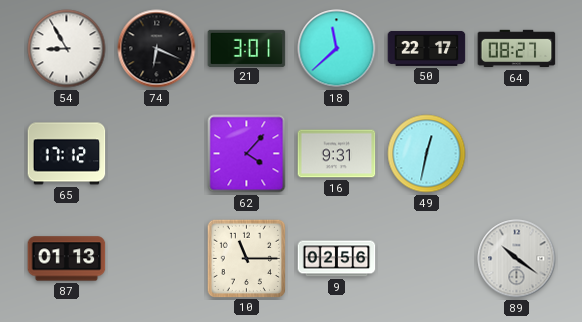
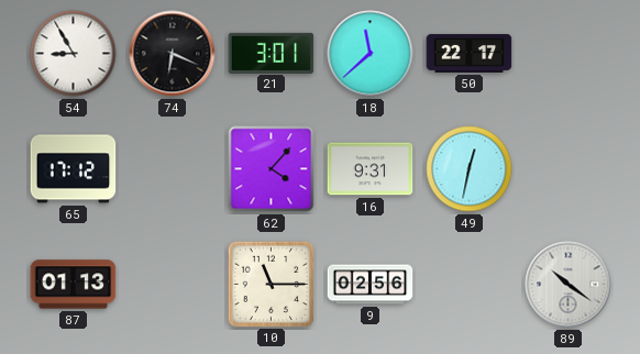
64: 08:27 -> none (517, 49)
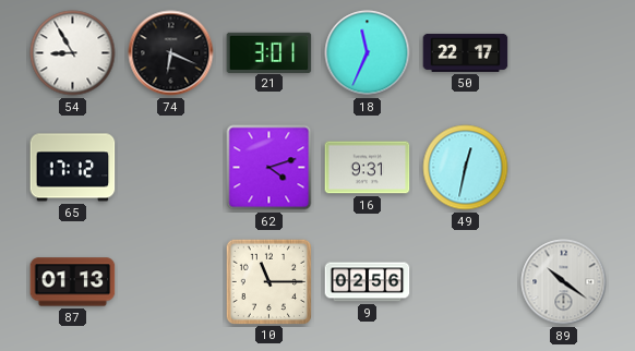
18: 11:38 -> 11:34 (368, 53)
62: 4:07 -> 4:12 (269, 168)
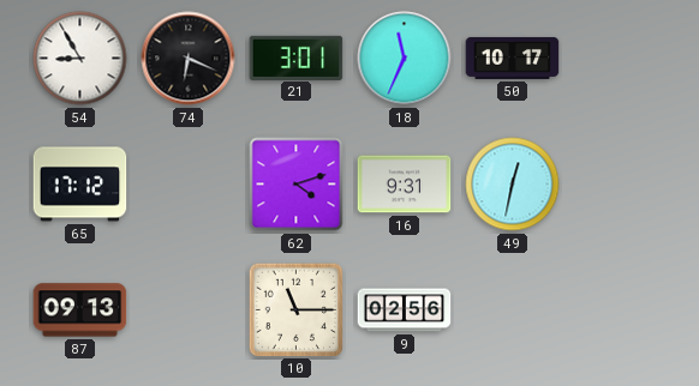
50: 22:17 -> 10:17 (513, 58)
87: 01:13 -> 09:13 (80, 310)
89: 10:21 -> none (564, 282)
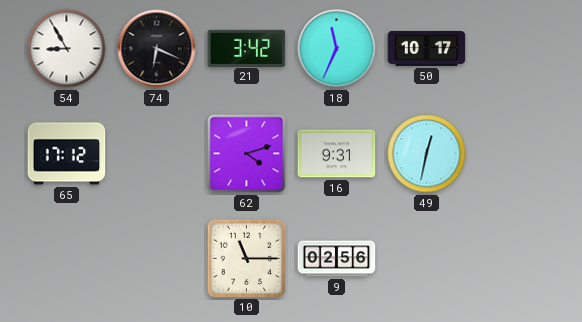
21: 3:01 -> 3:42 (247, 48)
87: 09:13 -> none (80, 310)
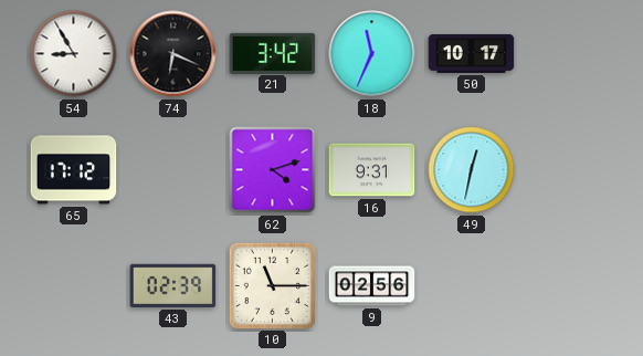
43: none -> 02:39 (173, 285)
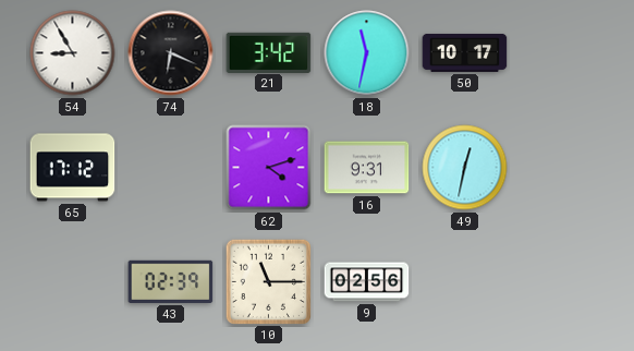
18: 11:34 -> 11:32 (367, 53)
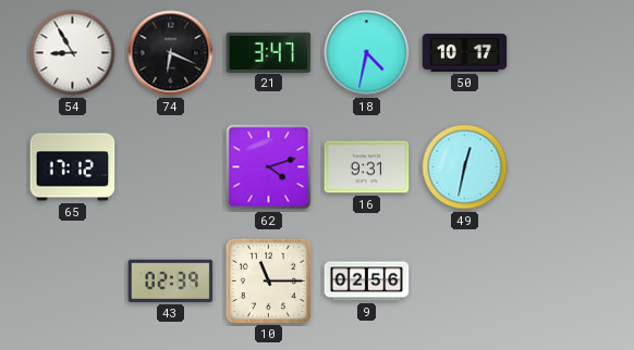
21: 3:42 -> 3:47 (269, 52)
18: 11:32 -> 4:32 (367, 53)
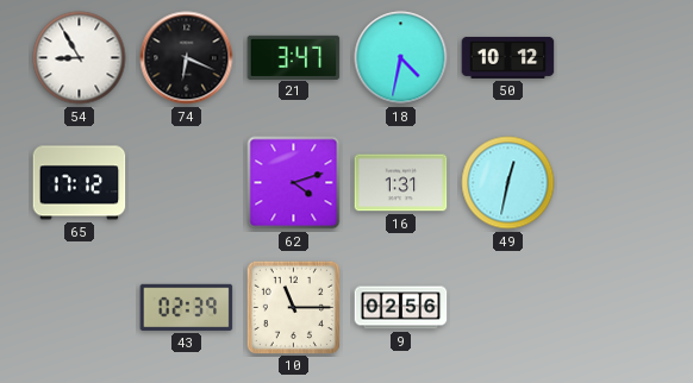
50: 10:17 -> 10:12 (508, 57)
16: 9:31 -> 1:31 (401, 183)
